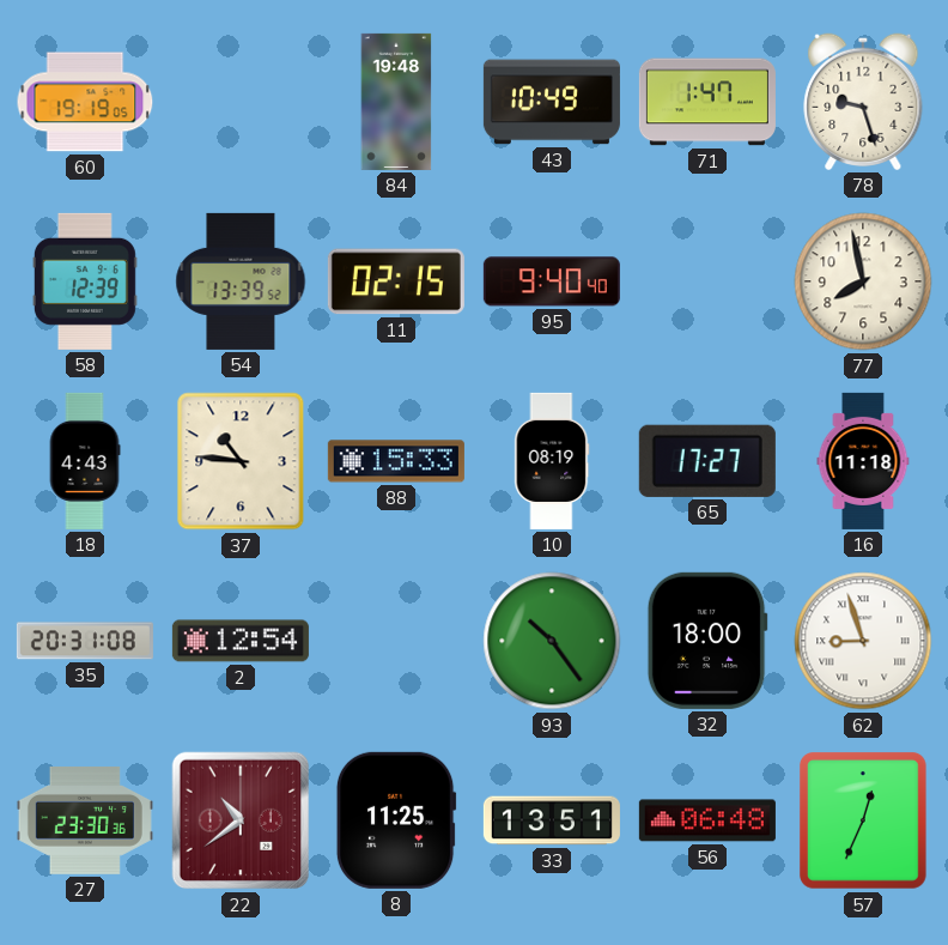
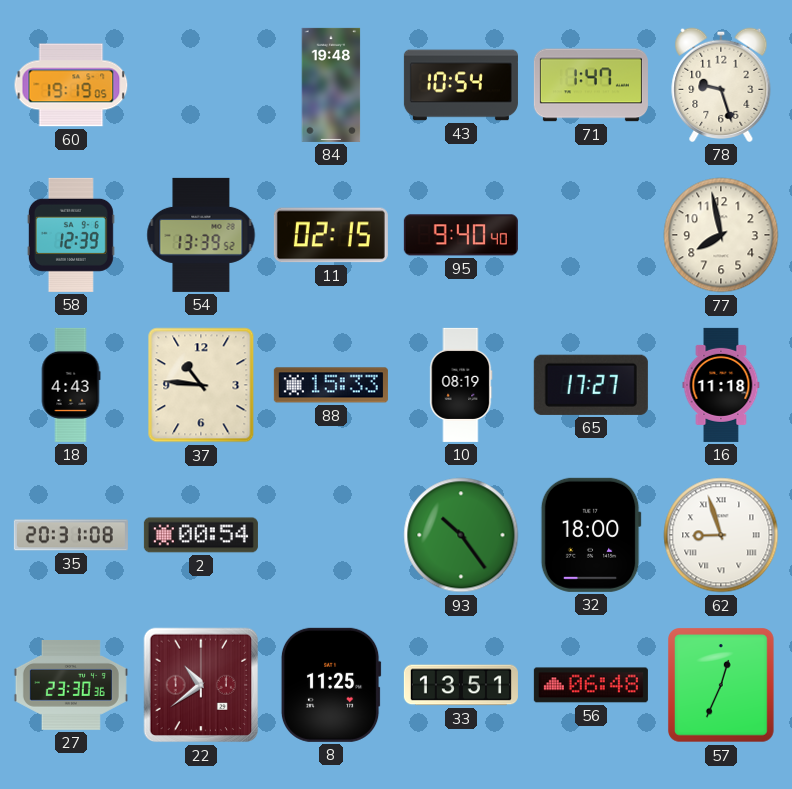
43: 10:49 -> 10:54 (461, 85)
2: 12:54 -> 00:54 (201, 535)
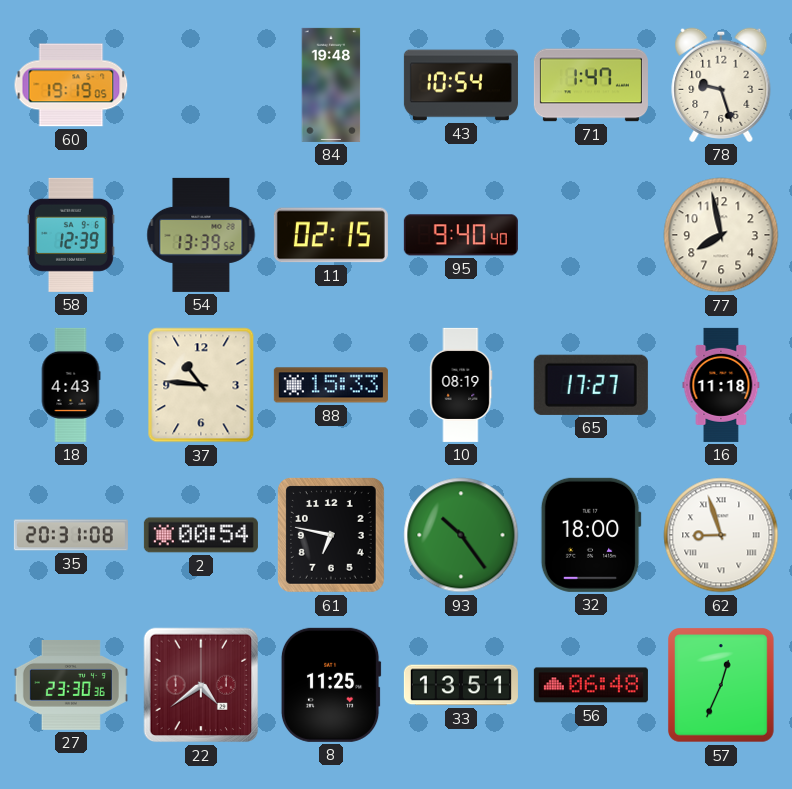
61: none -> 6:47 (331, 536)
22: 10:39 -> 4:39 (201, 685)
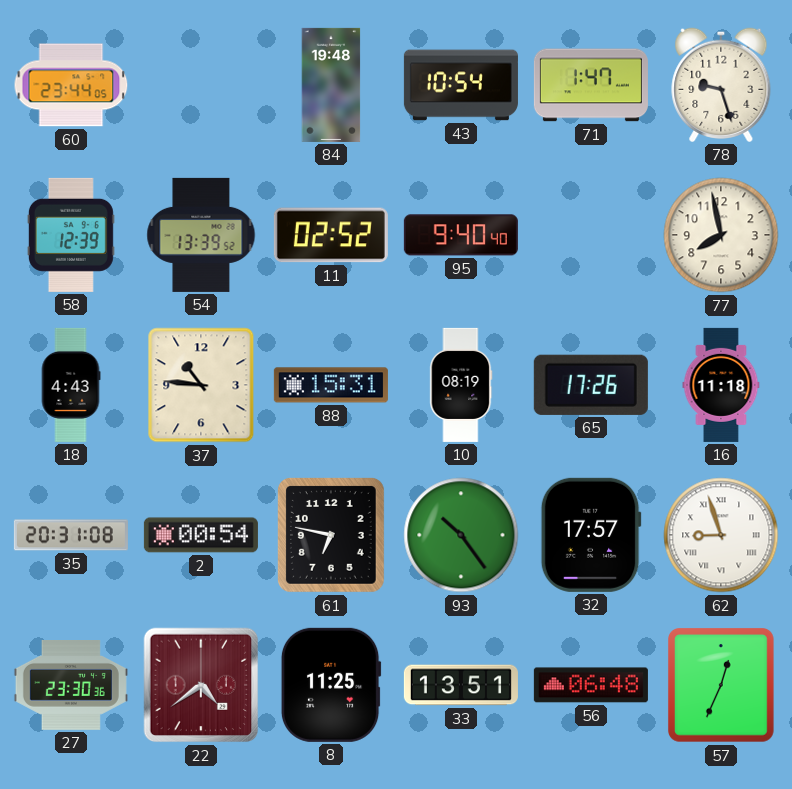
60: 19:19 -> 23:44 (71, 85)
11: 02:15 -> 02:52 (331, 235)
88: 15:33 -> 15:31 (331, 385)
65: 17:27 -> 17:26 (591, 385)
32: 18:00 -> 17:57 (591, 535)
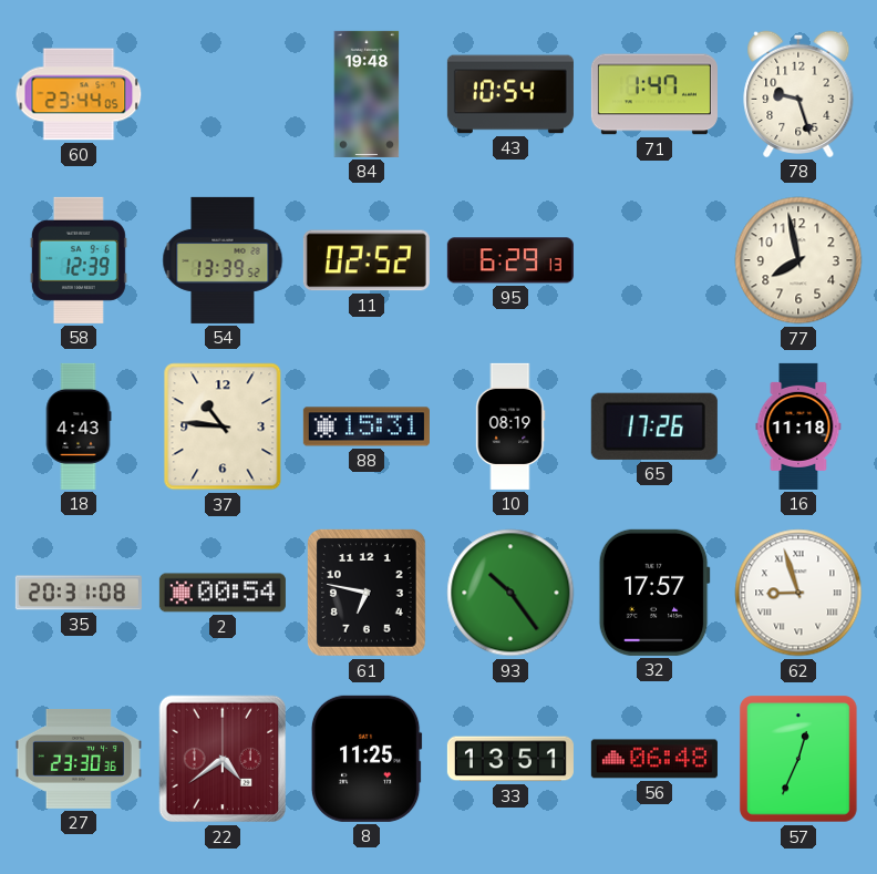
95: 9:40 -> 6:29 (510, 260)
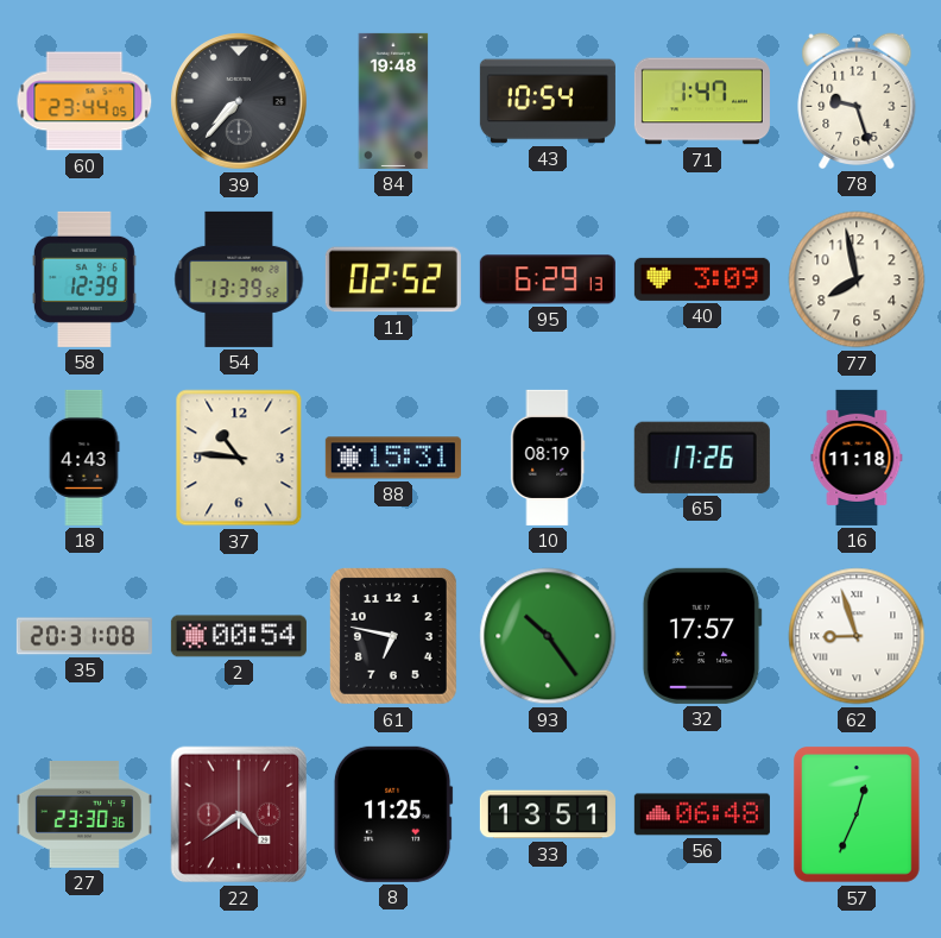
39: none -> 7:37 (239, 102)
40: none -> 3:09 (702, 279)
